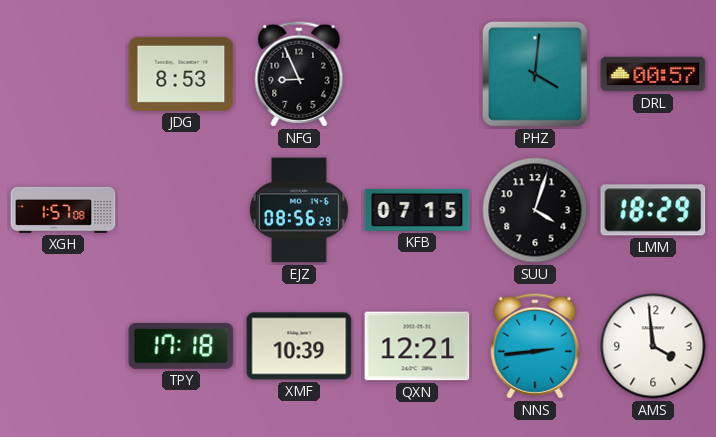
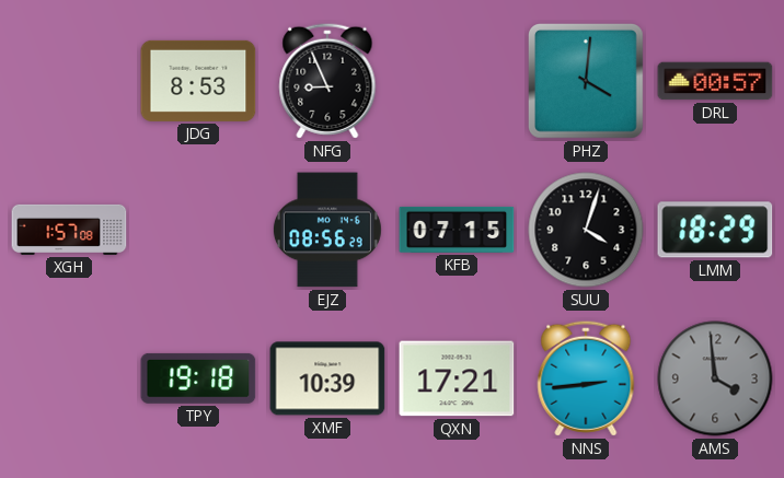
TPY: 17:18 -> 19:18 (198, 378)
QXN: 12:21 -> 17:21 (457, 378)
AMS dial: white -> grey (715, 378)
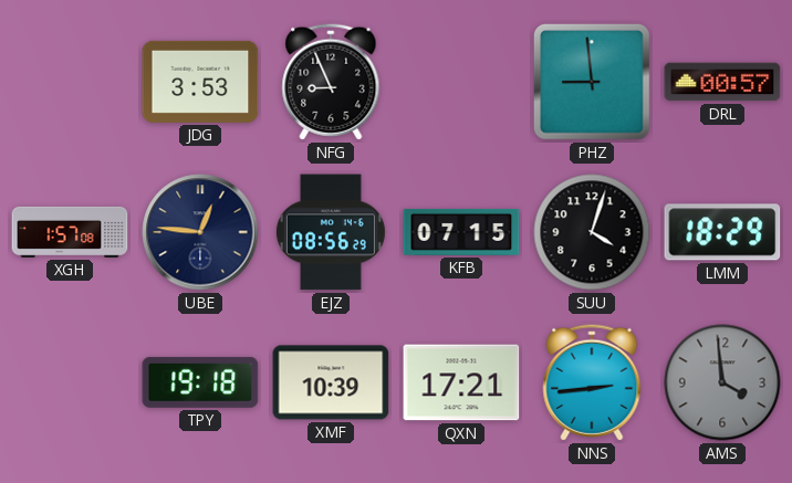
JDG: 8:53 -> 3:53 (200, 82)
PHZ: 4:01 -> 8:59 (593, 83)
UBE: none -> 12:46 (200, 232)
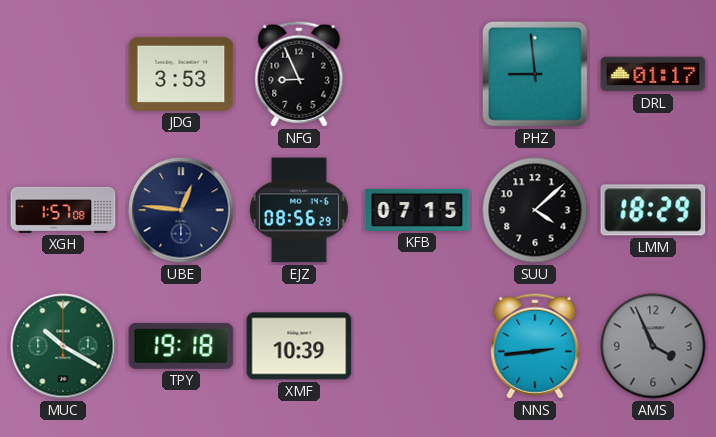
DRL: 00:57 -> 01:17 (653, 74)
SUU: 4:03 -> 4:08 (535, 210)
MUC: none -> 10:20 (63, 346)
QXN: 17:21 -> none (461, 382)
AMS: 3:59 -> 3:56 (653, 346)
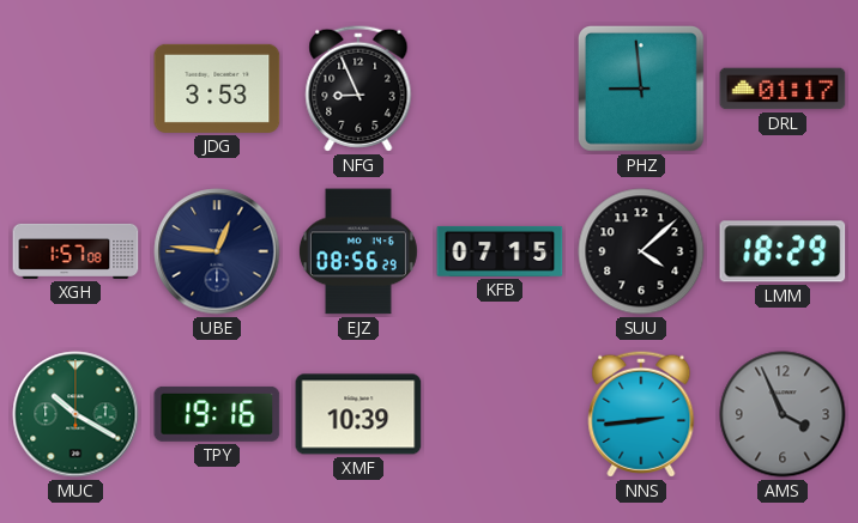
TPY: 19:18 -> 19:16 (217, 414)
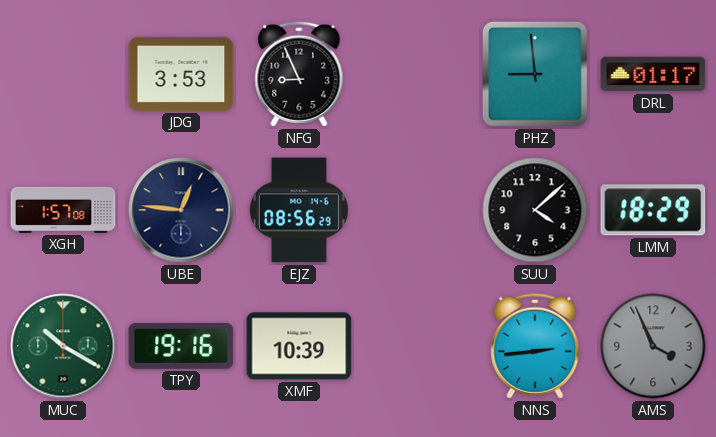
KFB: 07:15 -> none (500, 251)
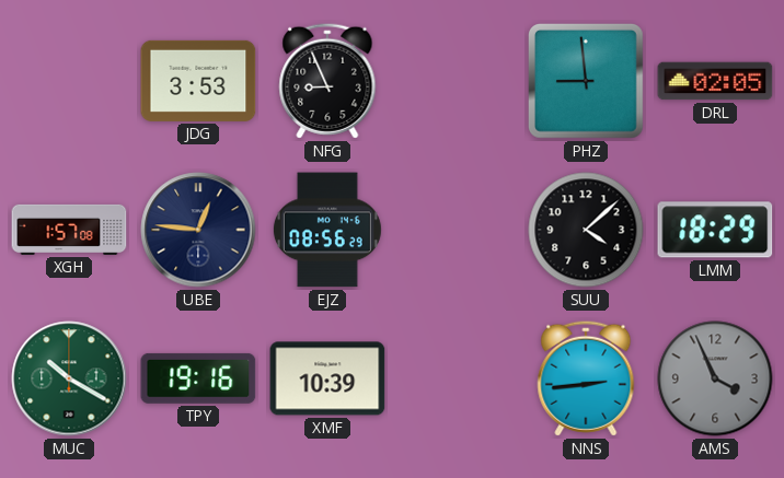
DRL: 01:17 -> 02:05 (715, 81)
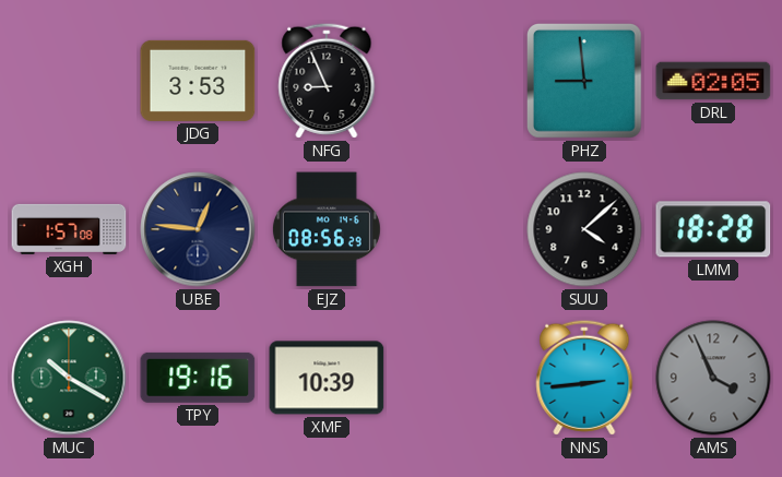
LMM: 18:29 -> 18:28 (713, 229)
